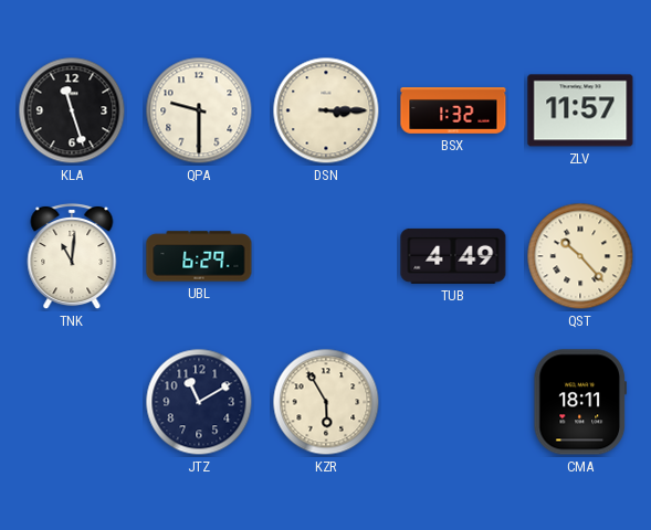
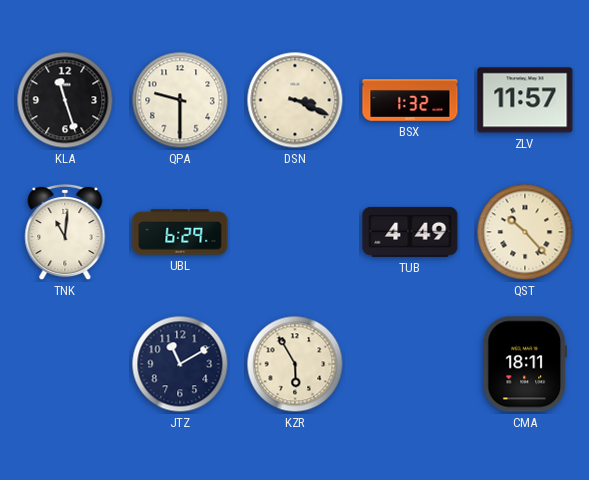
DSN: 3:15 -> 3:19 (295, 100)
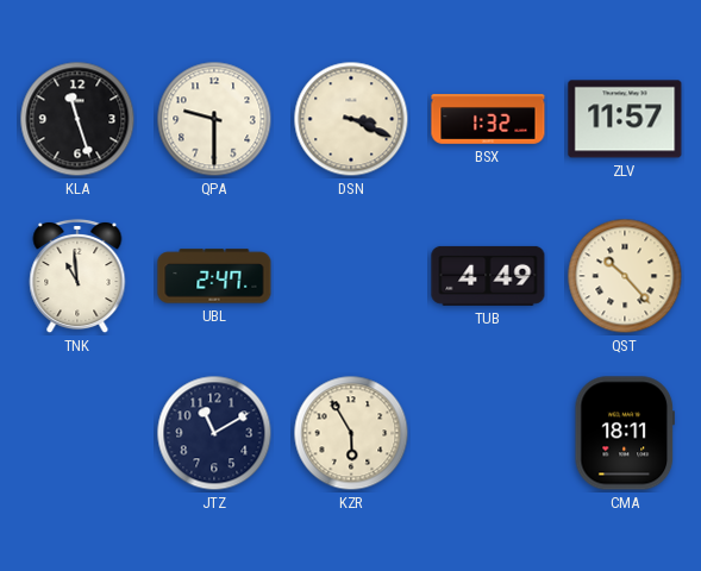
TNK: 11:01 -> 10:59 (77, 276)
UBL: 6:29 -> 2:47 (214, 276)
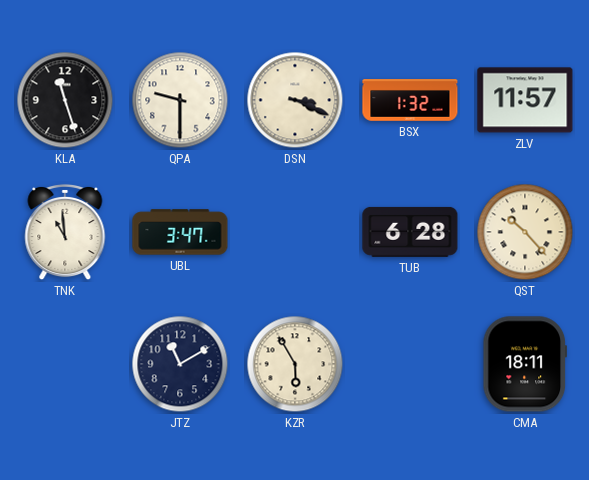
UBL: 2:47 -> 3:47 (180, 232)
TUB: 4:49 -> 6:28 (410, 232)
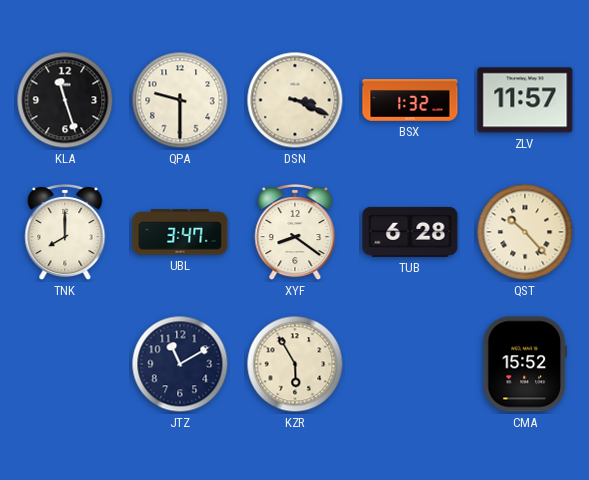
TNK: 10:59 -> 8:00 (65, 232)
XYF: none -> 8:21 (295, 232)
CMA: 18:11 -> 15:52 (524, 364)
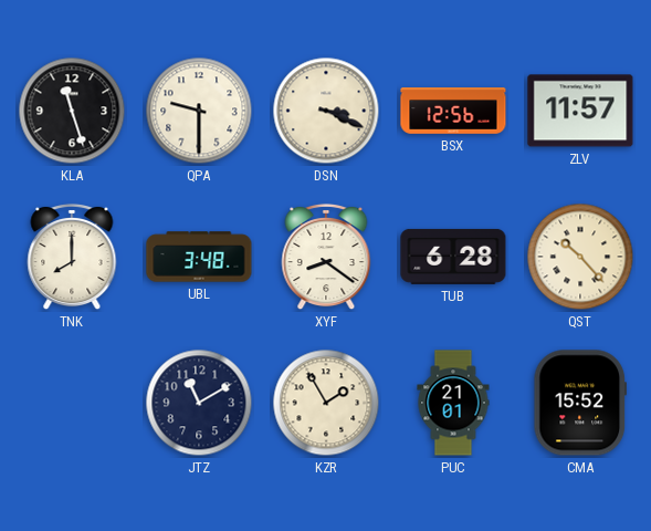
BSX: 1:32 -> 12:56 (453, 111)
UBL: 3:47 -> 3:48 (199, 257)
KZR: 5:55 -> 1:55 (326, 403)
PUC: none -> 21:01 (453, 403)
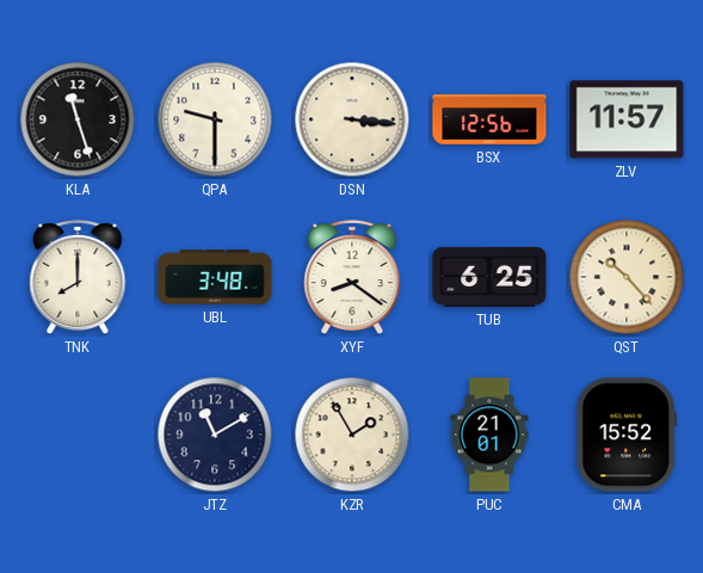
DSN: 3:19 -> 3:16 (352, 119)
TUB: 6:28 -> 6:25 (489, 277)
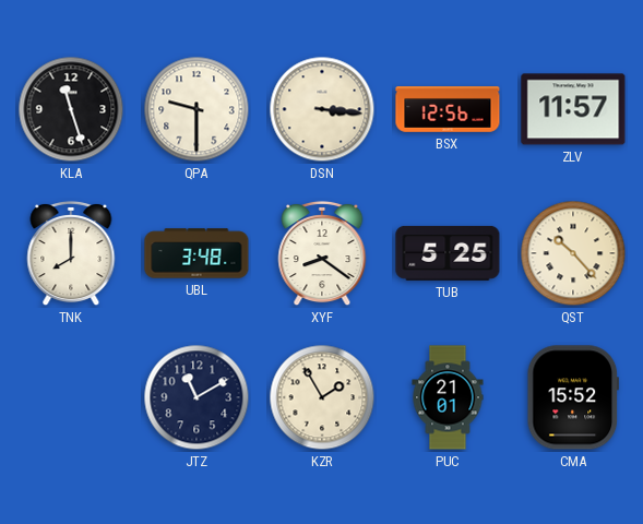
TUB: 6:25 -> 5:25 (448, 253)
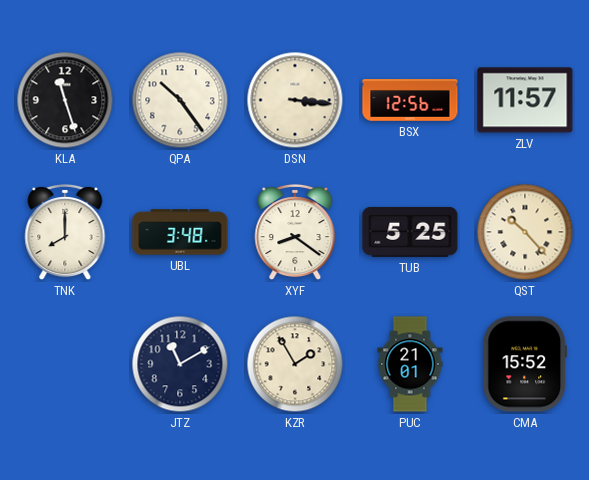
QPA: 9:30 -> 10:24 (180, 100)
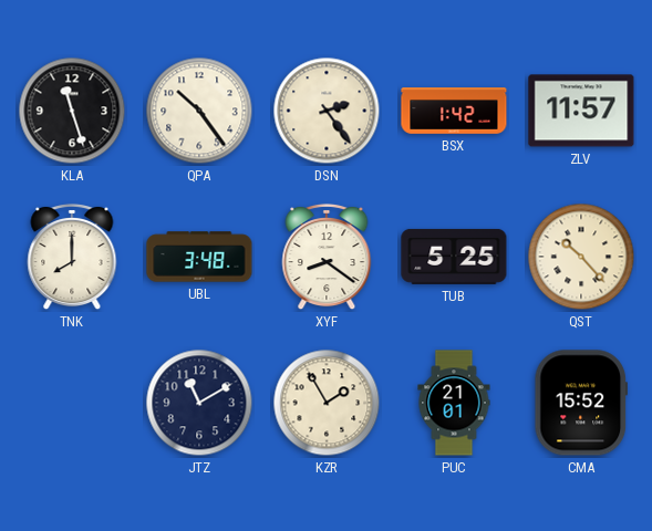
DSN: 3:16 -> 2:24 (327, 111)
BSX: 12:56 -> 1:42 (454, 111)
